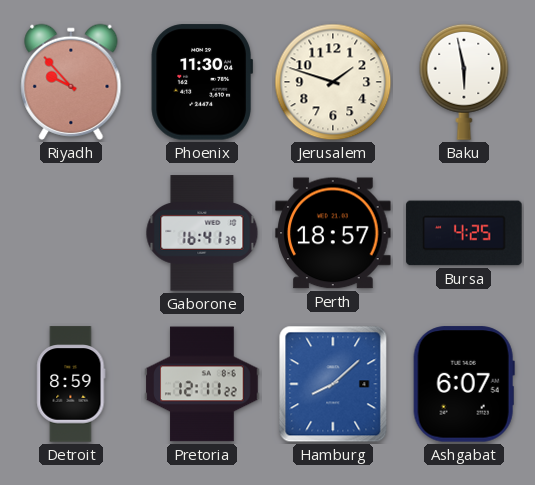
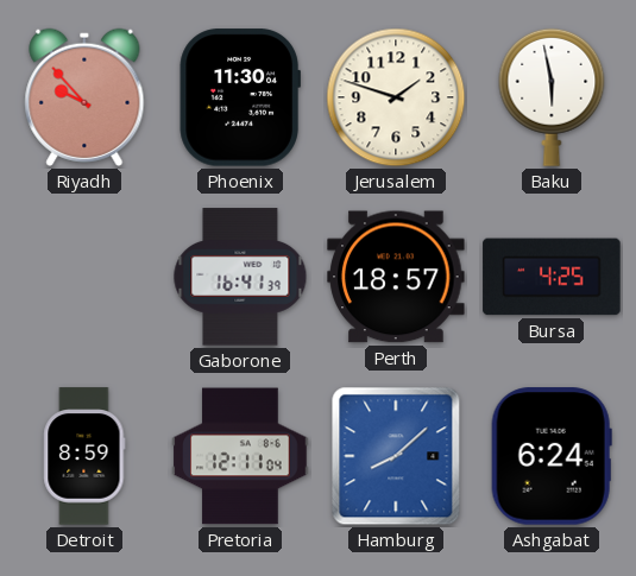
Pretoria: 12:11:22 -> 12:11:04 (240, 456)
Ashgabat: 6:07 -> 6:24 (552, 456)
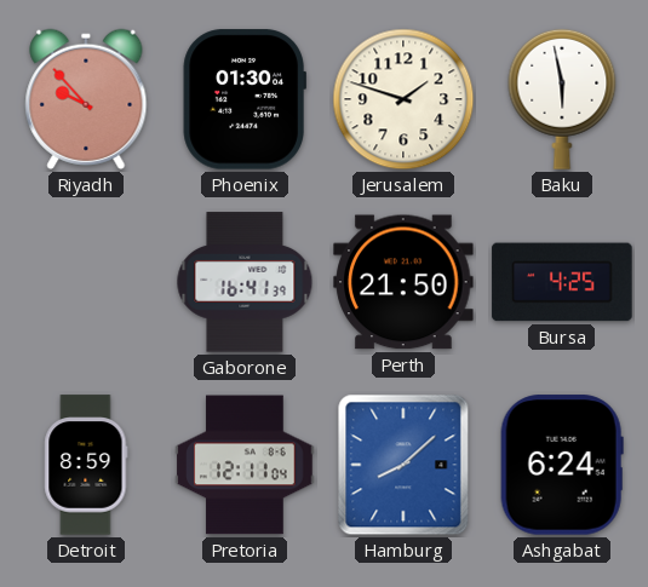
Phoenix: 11:30 -> 01:30 (243, 99)
Perth: 18:57 -> 21:50 (403, 282)
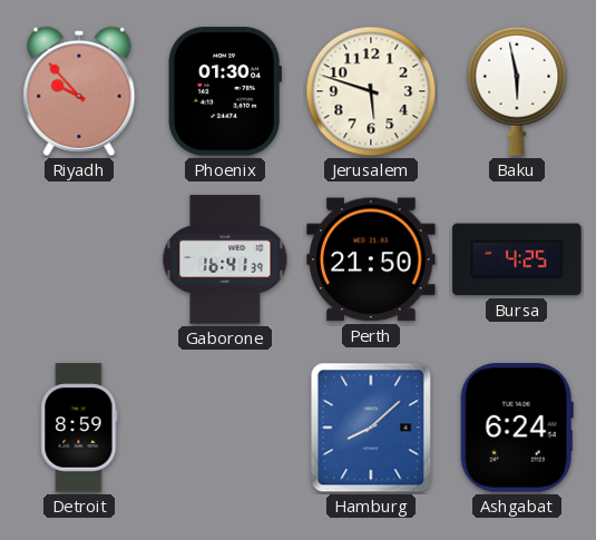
Jerusalem: 1:48 -> 5:48 (371, 91)
Pretoria: 12:11 -> none (245, 465)
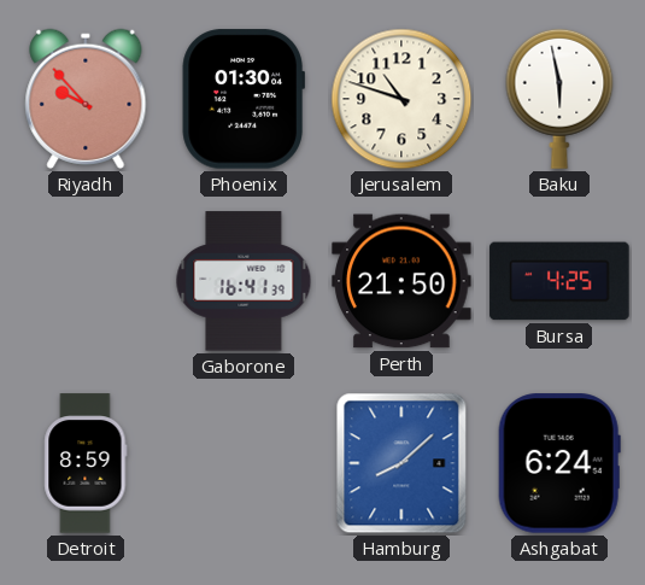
Jerusalem: 5:48 -> 10:48 (401, 99)
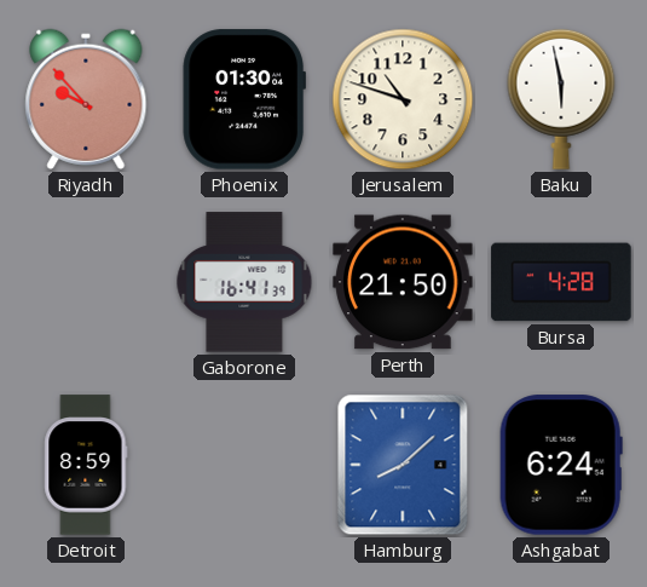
Bursa: 4:25 -> 4:28 (561, 282)
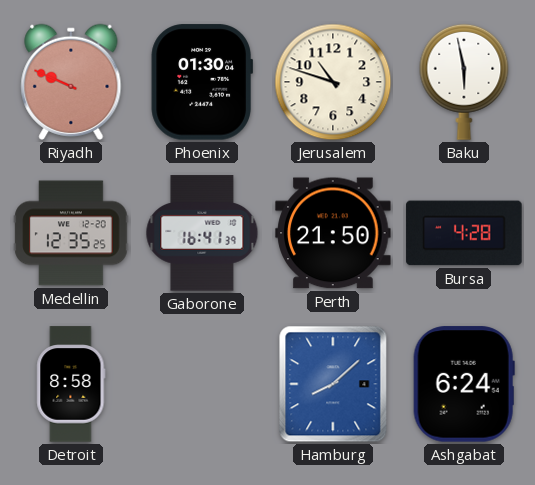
Riyadh: 9:53 -> 9:49 (71, 82)
Medellin: none -> 12:35 (71, 233)
Detroit: 8:59 -> 8:58 (71, 384)
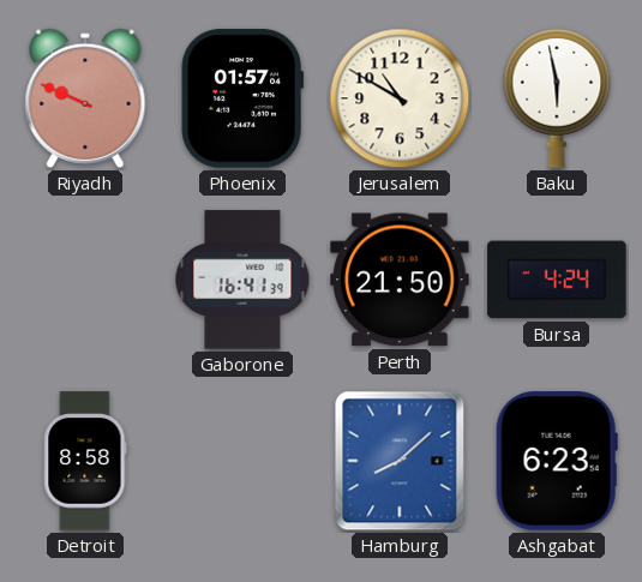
Phoenix: 01:30 -> 01:57 (241, 98)
Jerusalem: 10:48 -> 10:50 (400, 98)
Medellin: 12:35 -> none (71, 233)
Bursa: 4:28 -> 4:24 (557, 280)
Ashgabat: 6:24 -> 6:23 (557, 461)
